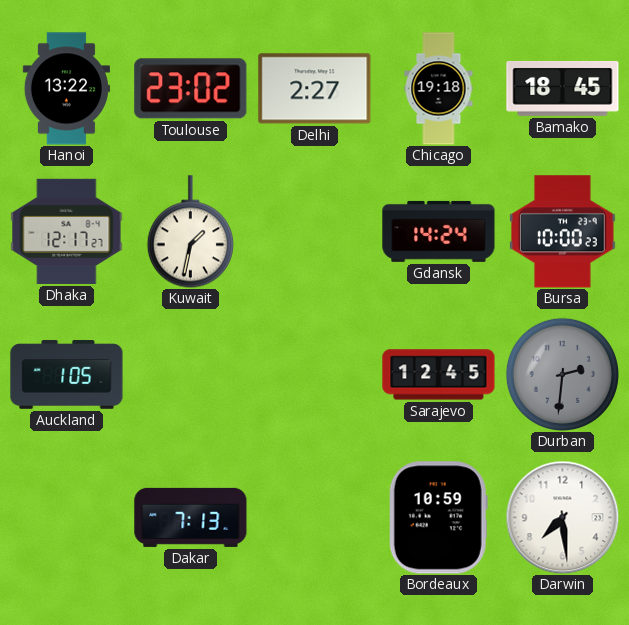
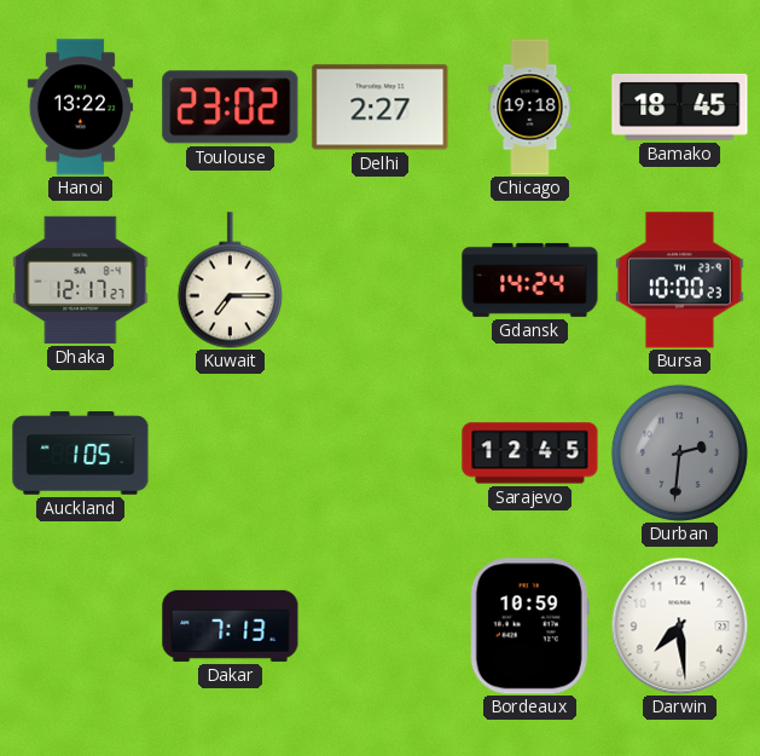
Kuwait: 1:32 -> 7:15 (230, 281)
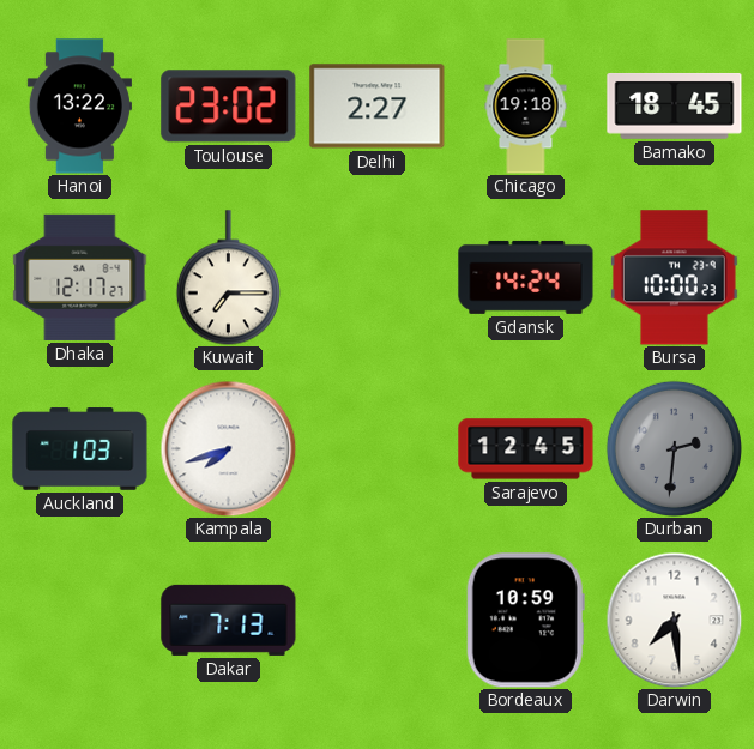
Auckland: 1:05 -> 1:03 (80, 449)
Kampala: none -> 7:42 (228, 448)
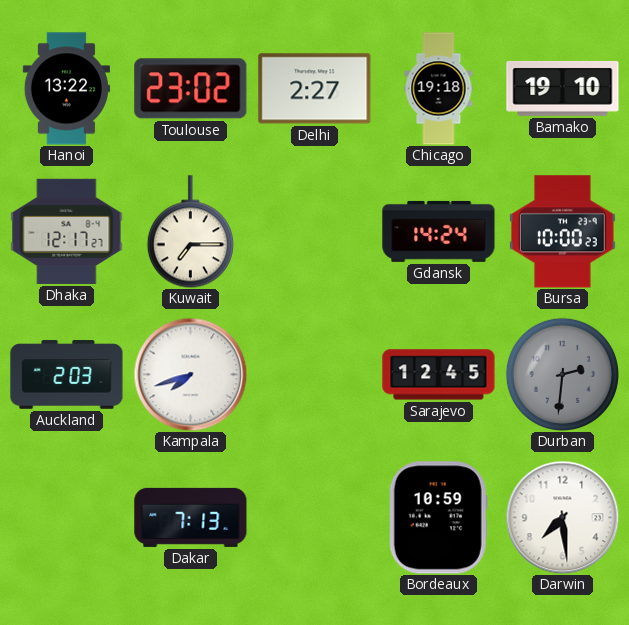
Bamako: 18:45 -> 19:10 (563, 88)
Auckland: 1:03 -> 2:03 (67, 375)
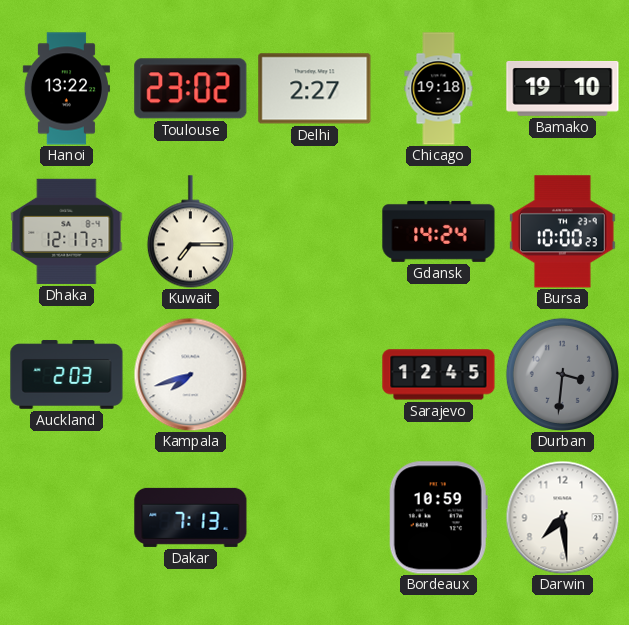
Durban: 2:31 -> 3:31 (562, 374)
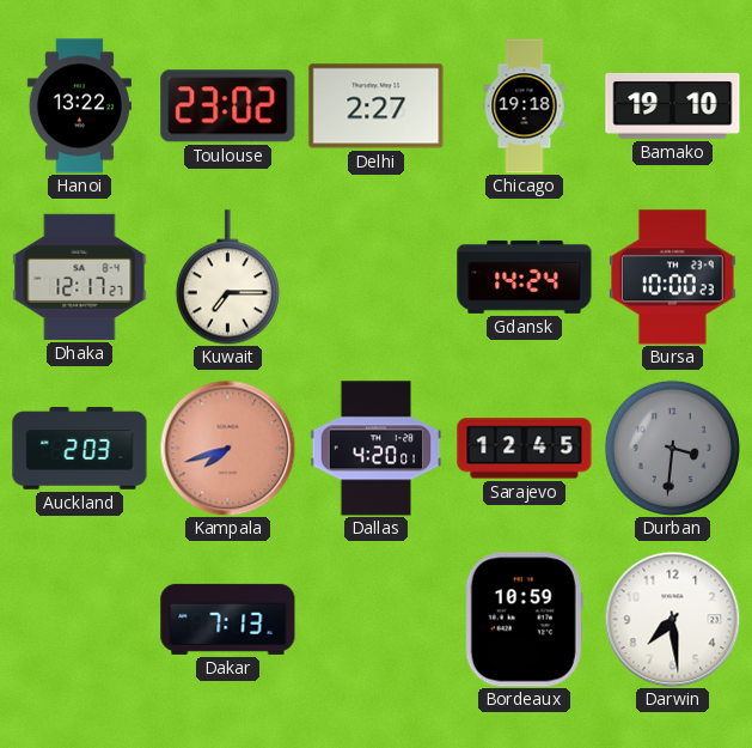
Kampala dial: white -> salmon (227, 448)
Dallas: none -> 4:20 (377, 449)
